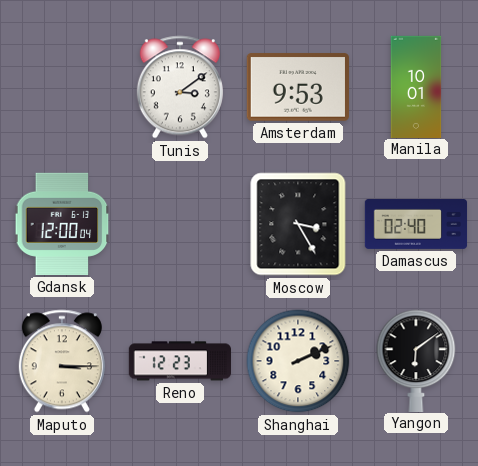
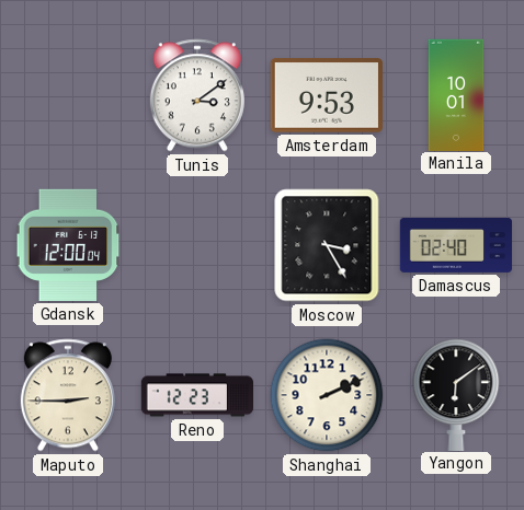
Maputo: 3:15 -> 2:45 (68, 395)
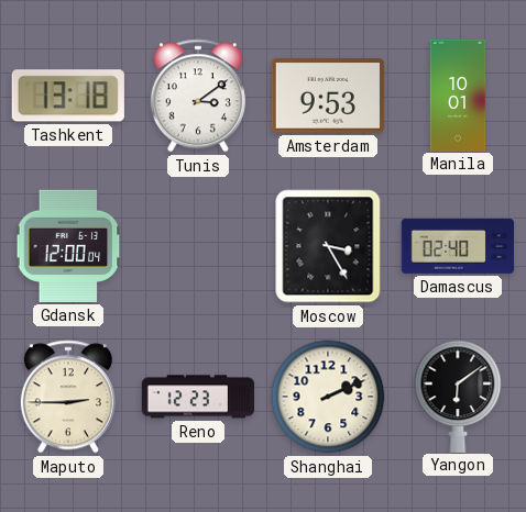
Tashkent: none -> 13:18 (68, 96)
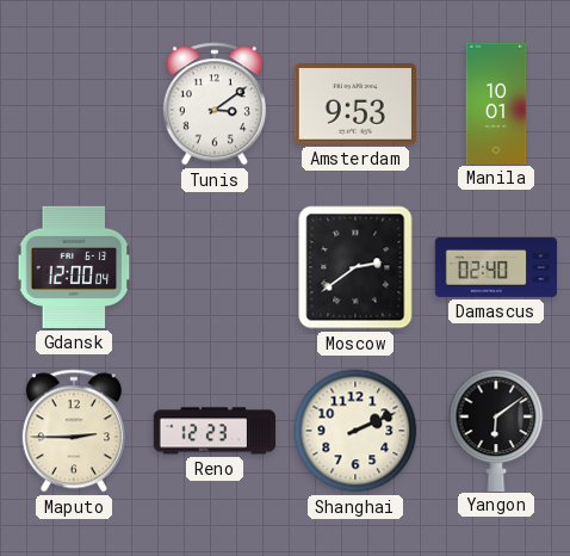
Tashkent: 13:18 -> none (68, 96)
Moscow: 3:25 -> 2:39 (355, 267)
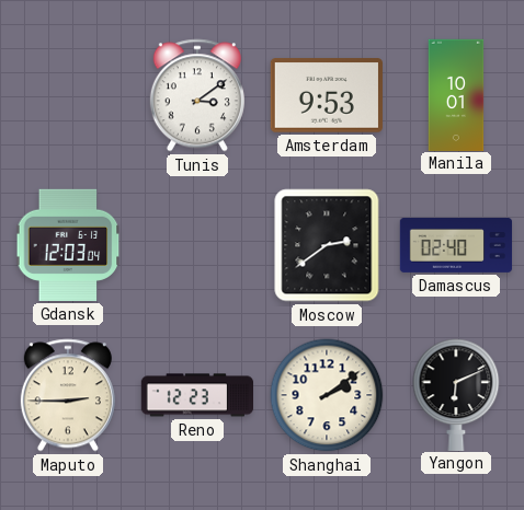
Gdansk: 12:00 -> 12:03 (68, 245)
Shanghai: 2:11 -> 2:09 (327, 395)
Yangon: 6:09 -> 6:11 (456, 394)
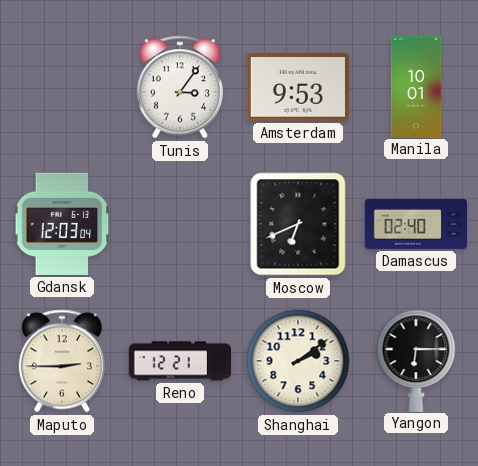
Tunis: 3:09 -> 3:06 (180, 87)
Moscow: 2:39 -> 6:41 (298, 224)
Reno: 12:23 -> 12:21 (179, 361)
Yangon: 6:11 -> 6:15 (416, 360)
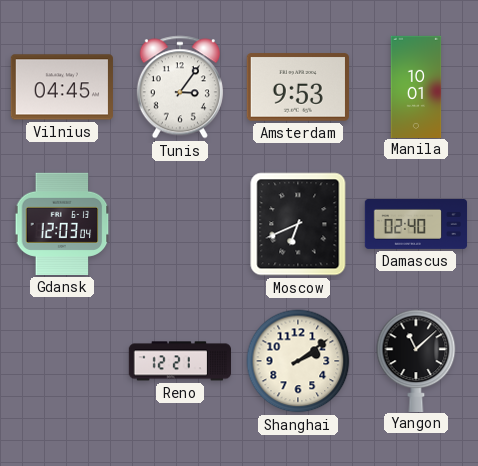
Vilnius: none -> 04:45 (62, 87)
Maputo: 2:45 -> none (62, 361)
Yangon: 6:15 -> 11:08 (416, 360)
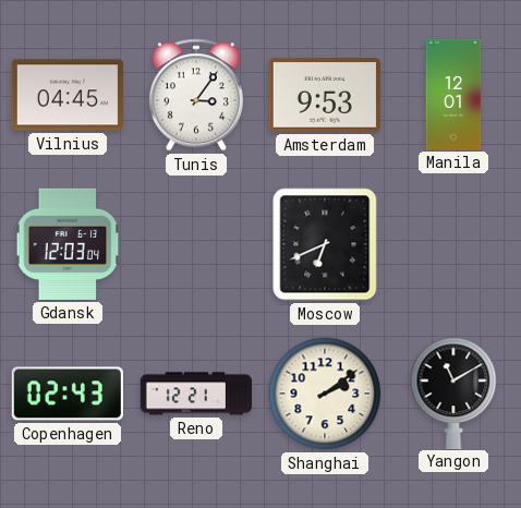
Manila: 10:01 -> 12:01 (453, 94)
Damascus: 02:40 -> none (416, 224)
Copenhagen: none -> 02:43 (68, 394)
Yangon: 11:08 -> 11:10 (453, 392)
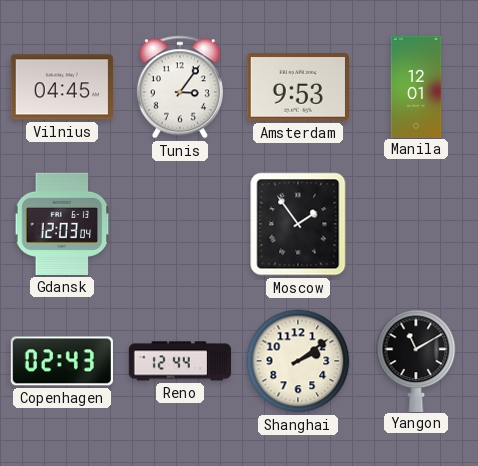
Moscow: 6:41 -> 1:54 (298, 224)
Reno: 12:21 -> 12:44 (179, 361)
